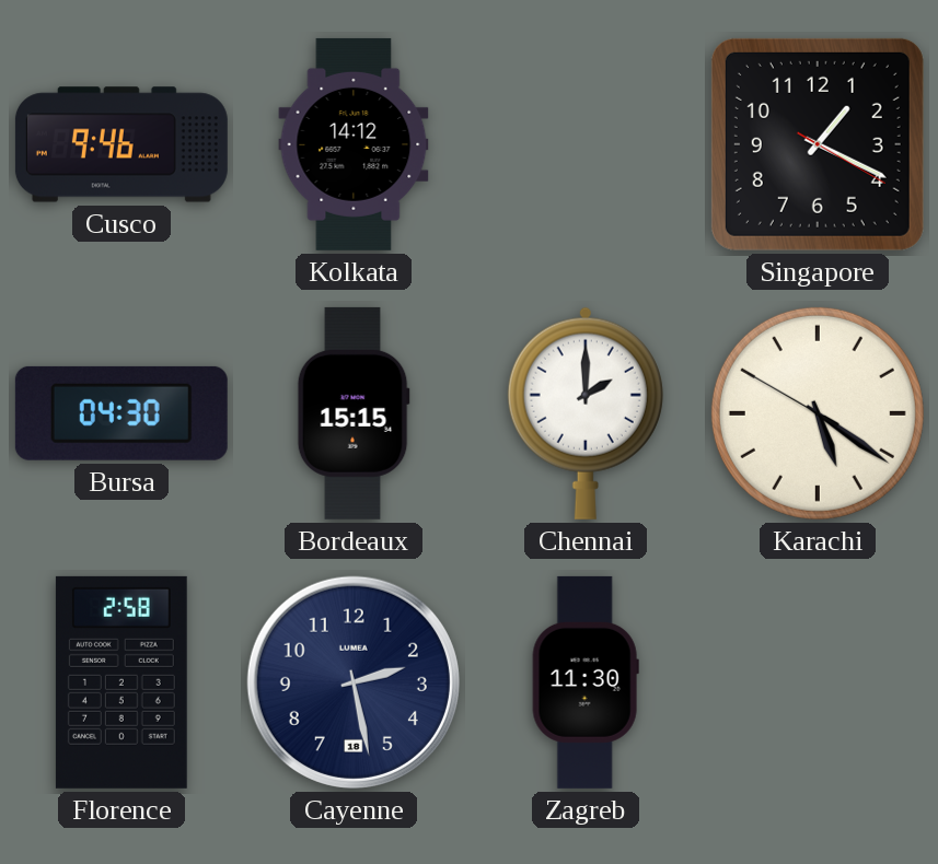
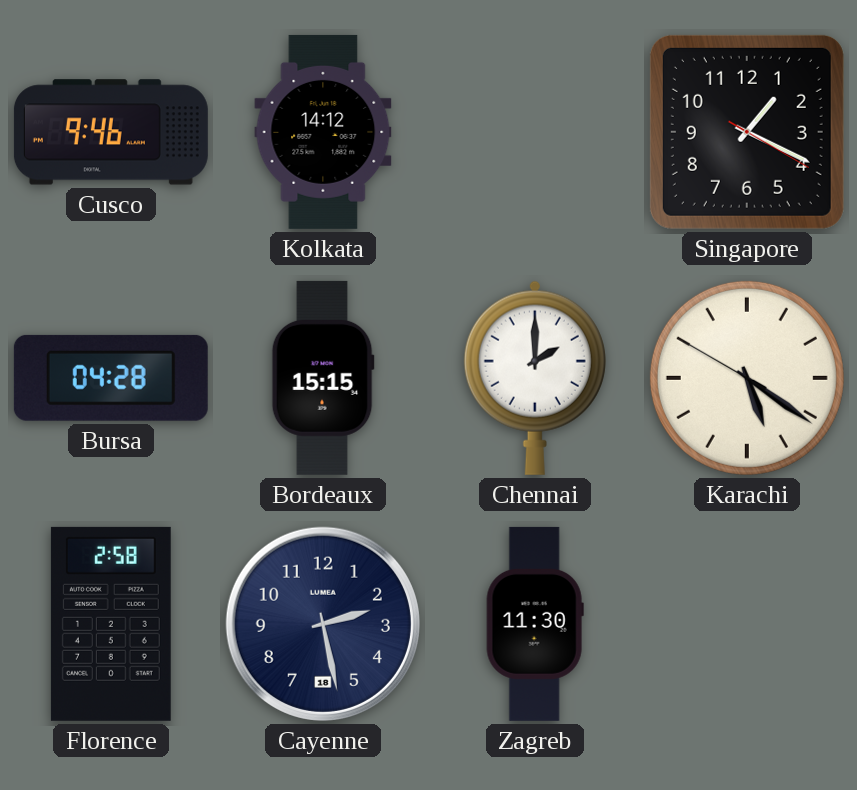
Bursa: 04:30 -> 04:28 (111, 378)
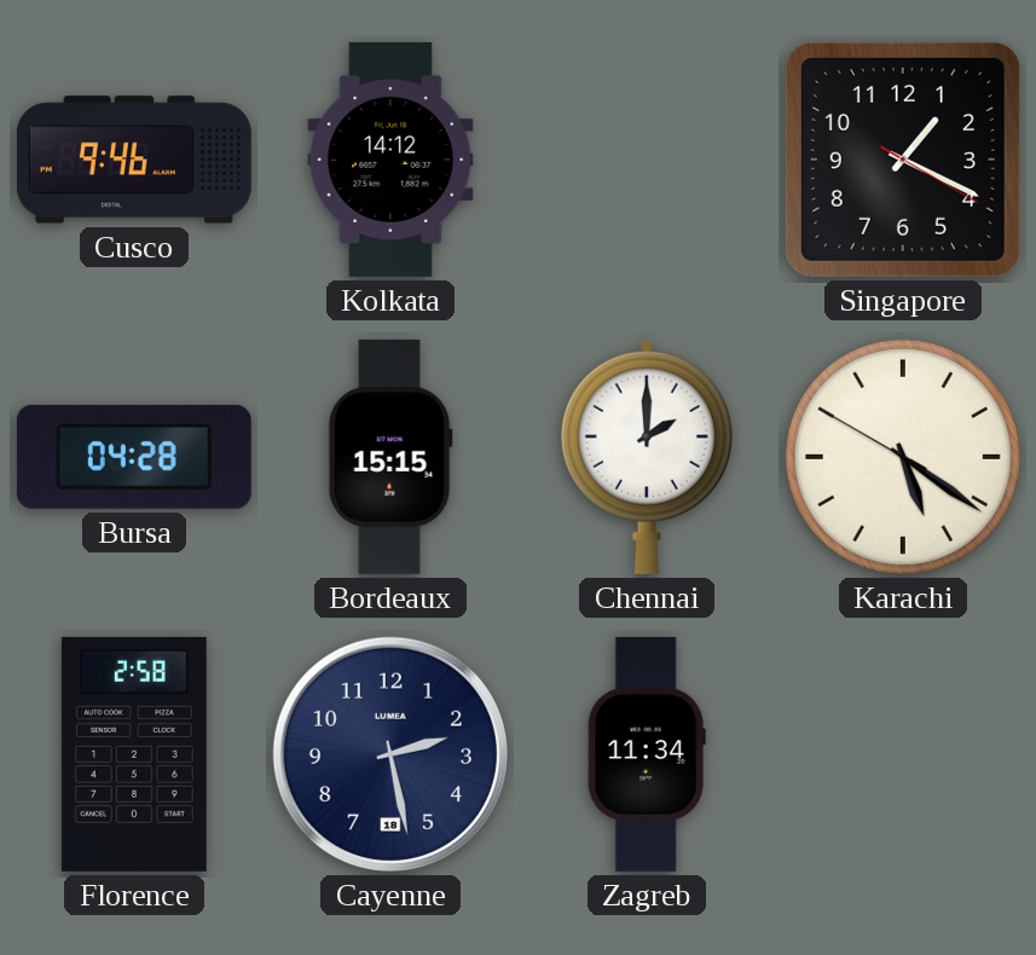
Zagreb: 11:30 -> 11:34 (647, 754)
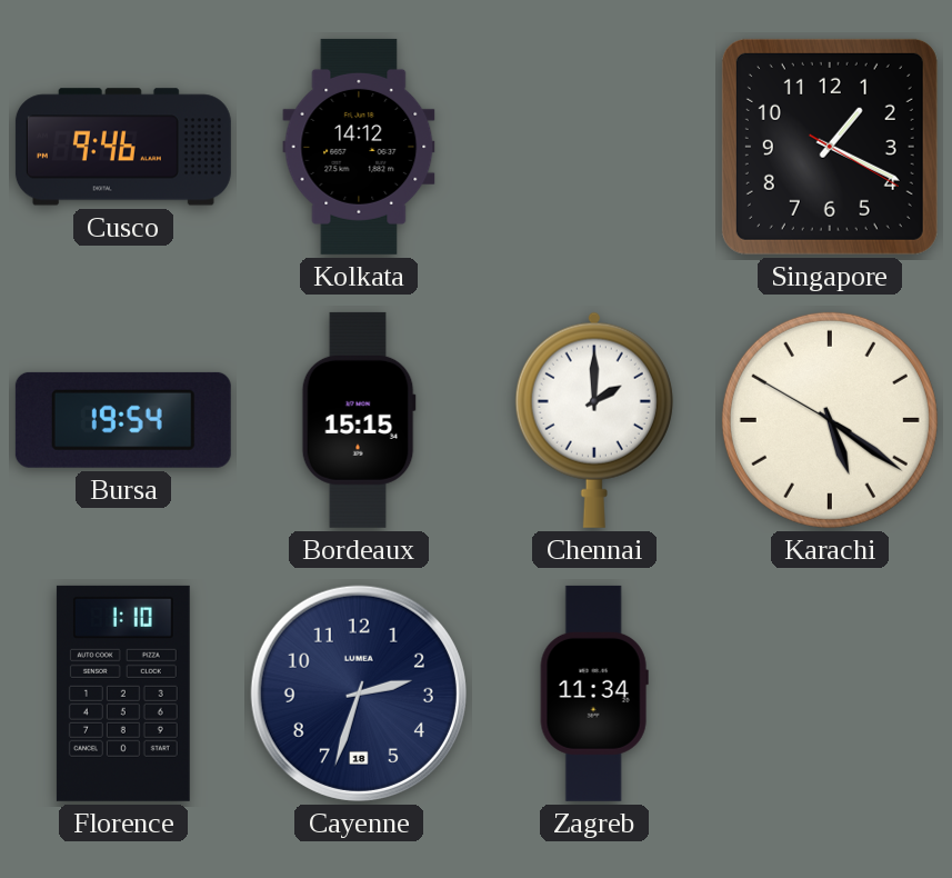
Bursa: 04:28 -> 19:54 (123, 420)
Florence: 2:58 -> 1:10 (123, 694)
Cayenne: 2:28 -> 2:33 (359, 694)
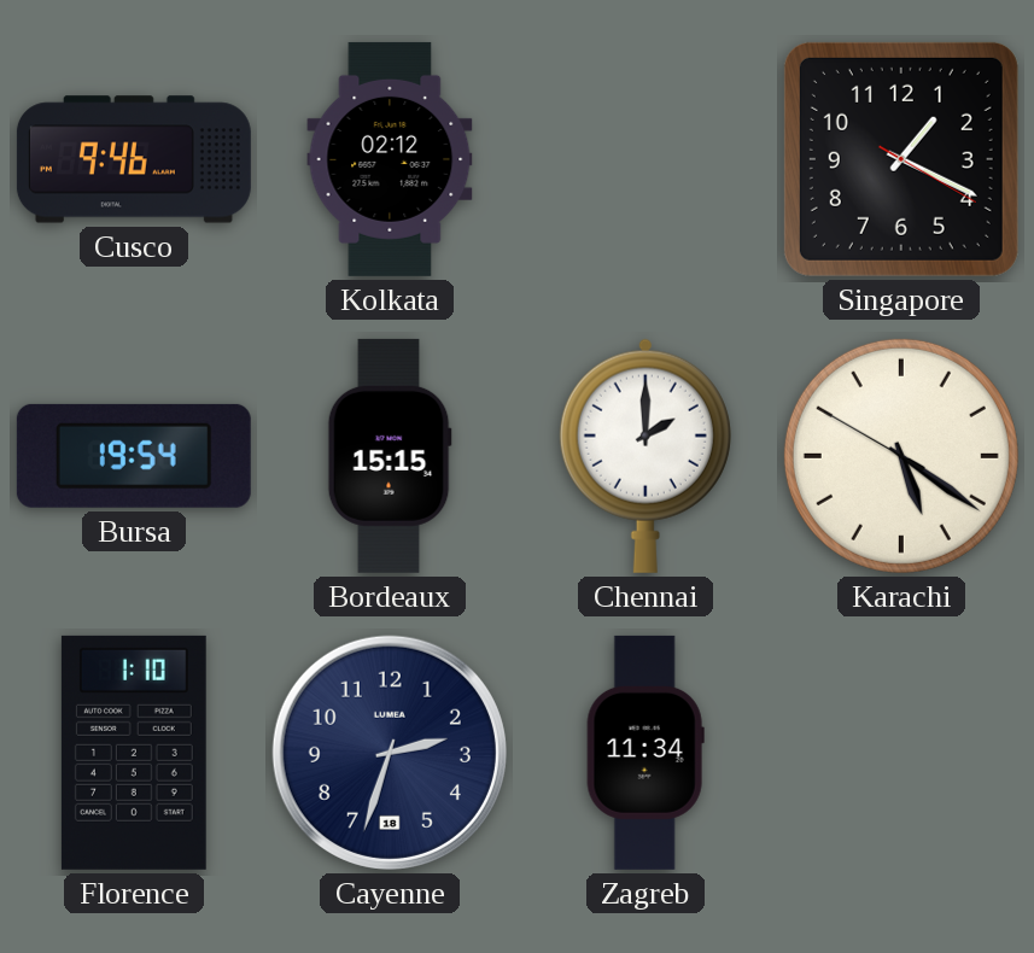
Kolkata: 14:12 -> 02:12 (390, 159)
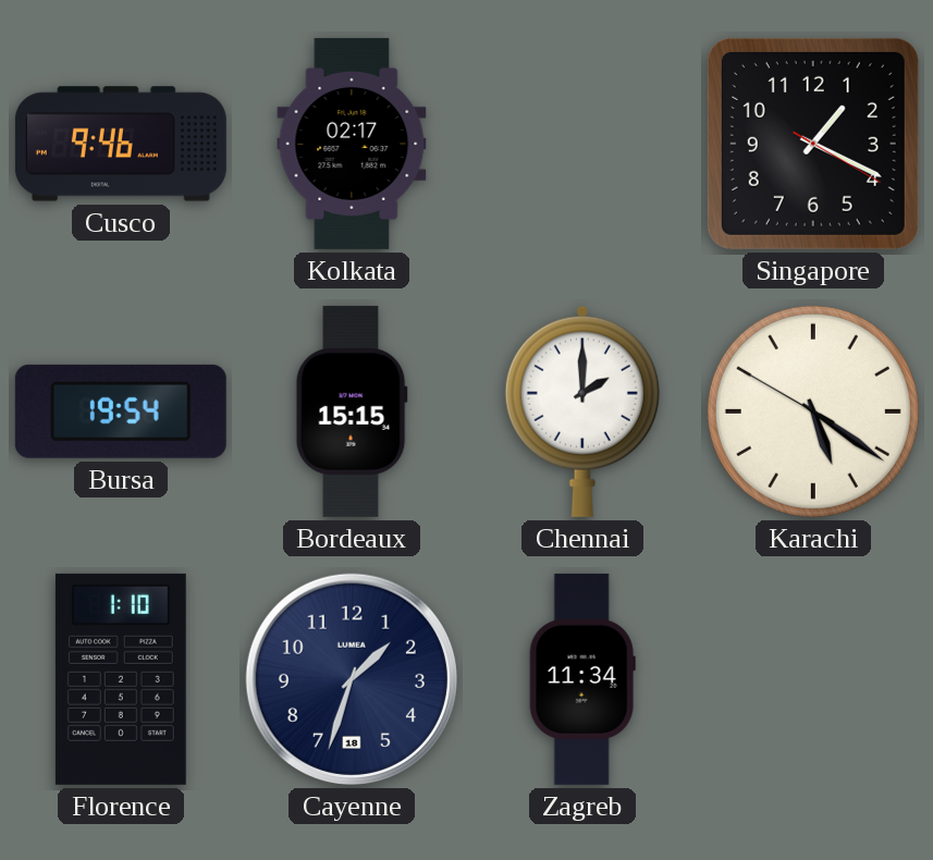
Kolkata: 02:12 -> 02:17 (352, 144)
Cayenne: 2:33 -> 1:33 (352, 679)
